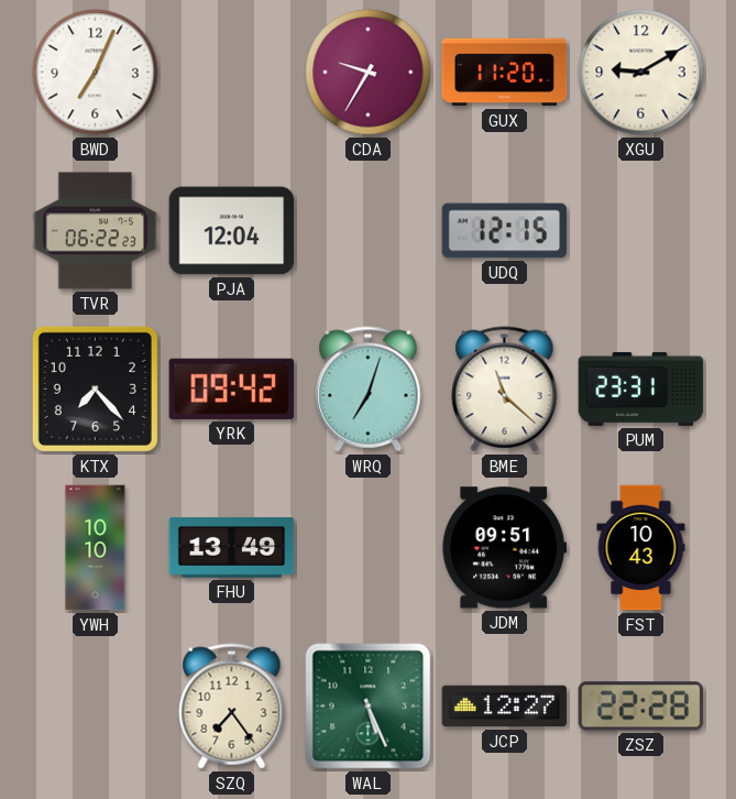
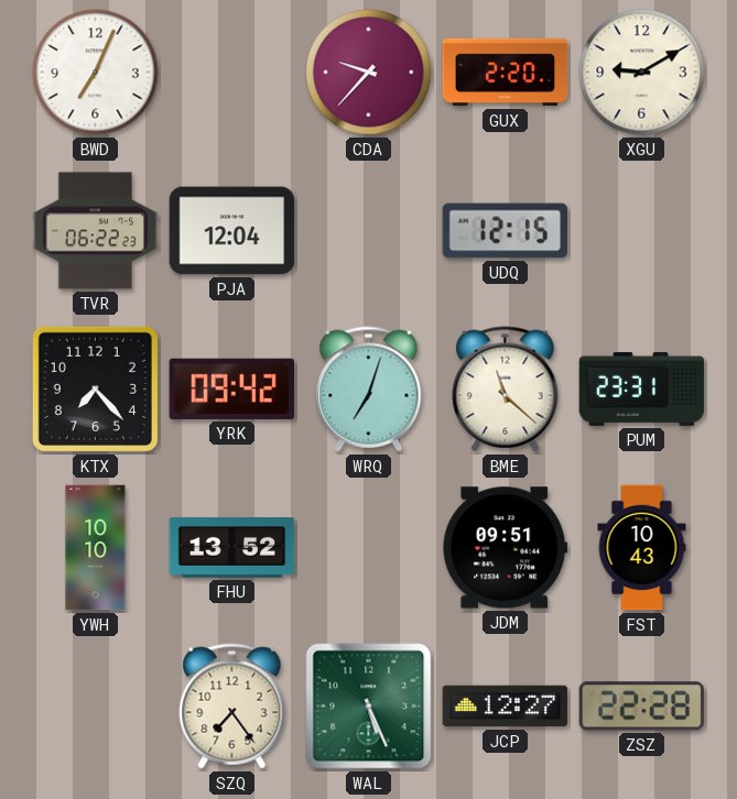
CDA: 9:35 -> 9:37 (369, 73)
GUX: 11:20 -> 2:20 (506, 73)
FHU: 13:49 -> 13:52 (232, 548)
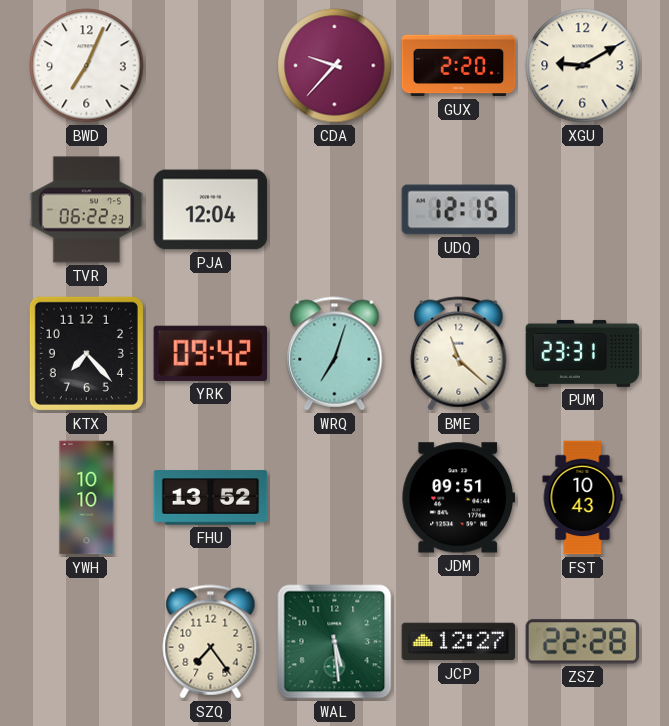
WAL: 5:26 -> 5:29 (335, 642)
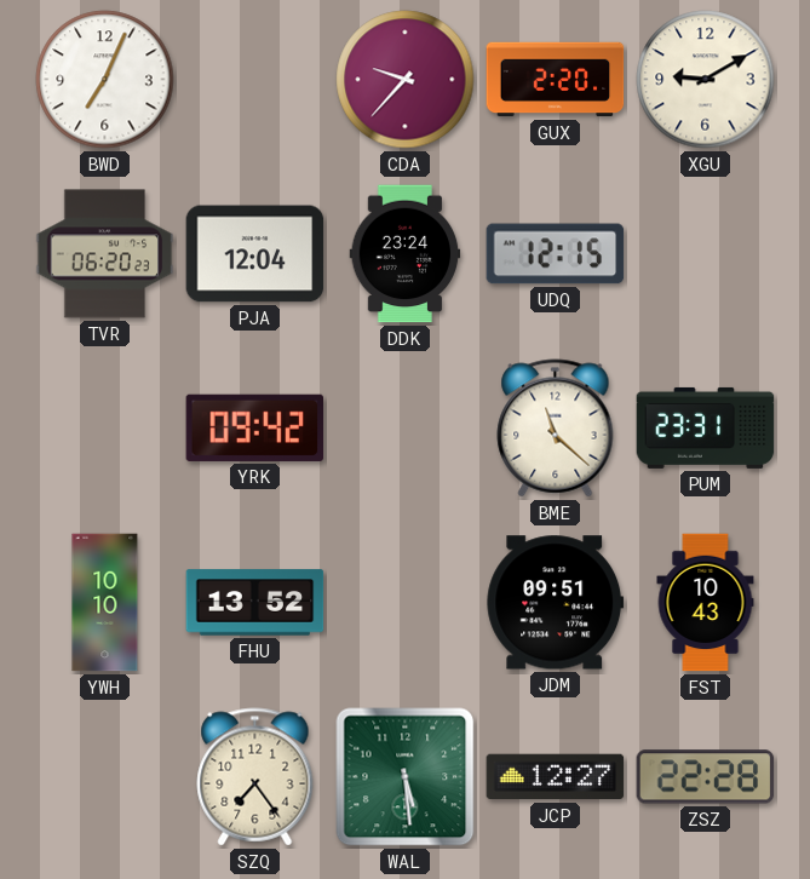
TVR: 06:22 -> 06:20 (105, 254)
DDK: none -> 23:24 (406, 254)
KTX: 7:23 -> none (86, 353)
WRQ: 7:03 -> none (335, 354)
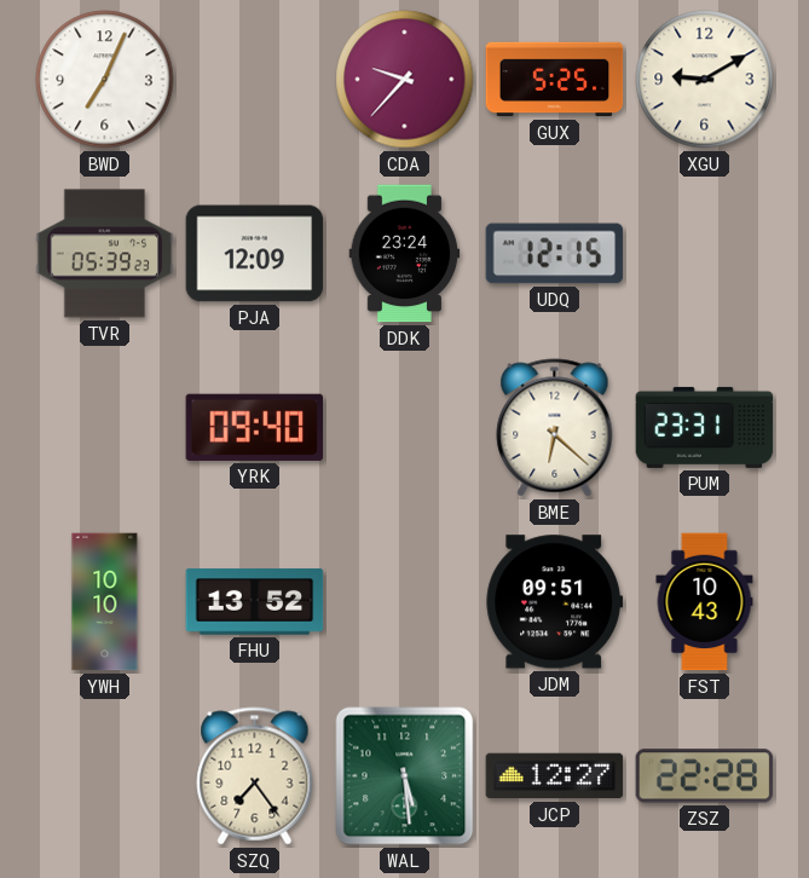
GUX: 2:20 -> 5:25 (555, 80)
TVR: 06:20 -> 05:39 (105, 254)
PJA: 12:04 -> 12:09 (255, 254)
YRK: 09:42 -> 09:40 (255, 427)
BME: 11:22 -> 6:22 (555, 428)
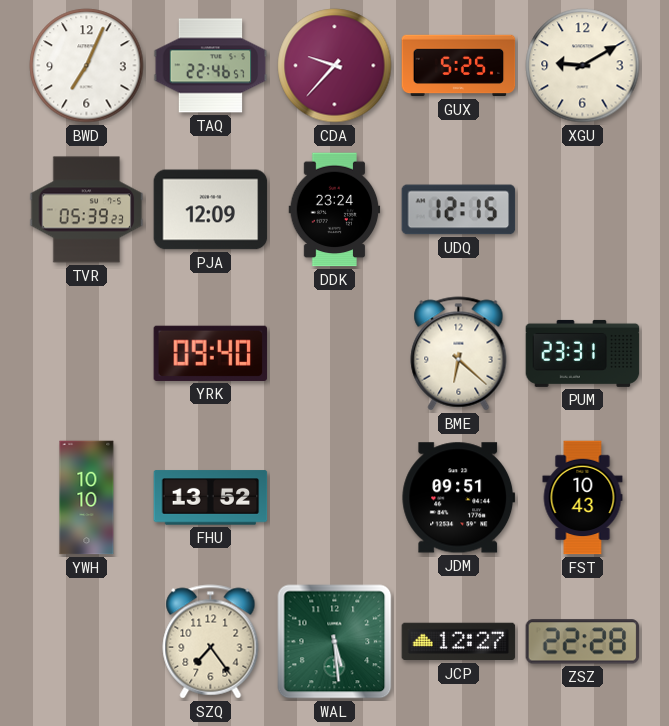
TAQ: none -> 22:46 (211, 66)
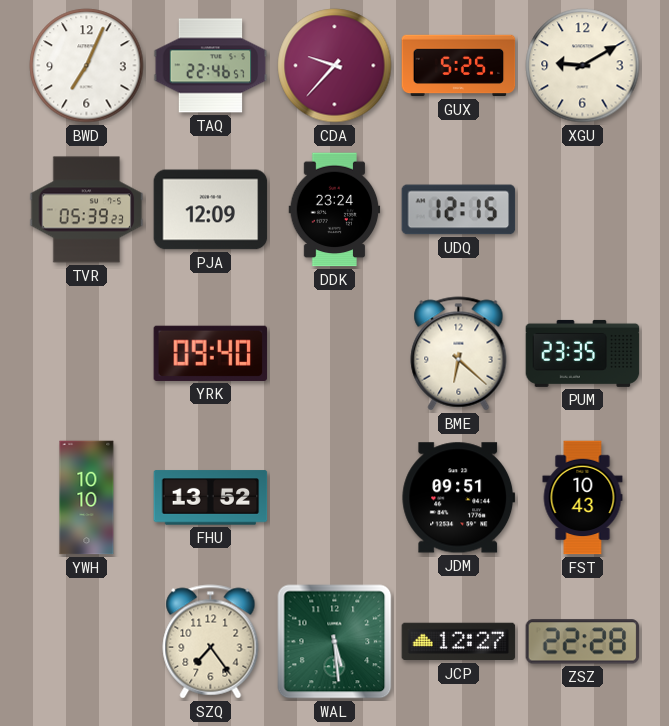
PUM: 23:31 -> 23:35 (583, 353)
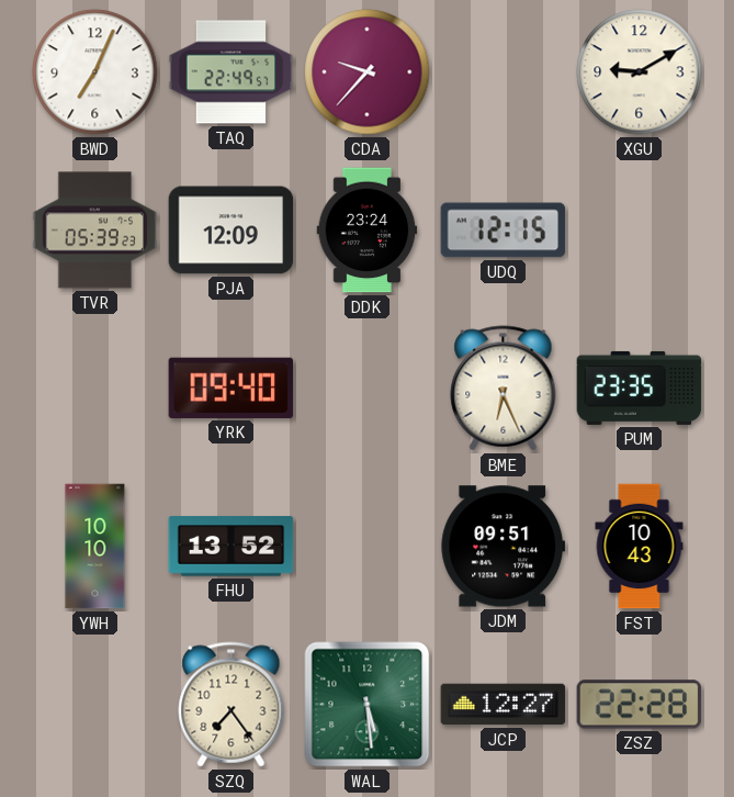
TAQ: 22:46 -> 22:49 (232, 72)
GUX: 5:25 -> none (459, 66)
BME: 6:22 -> 6:26 (504, 389)
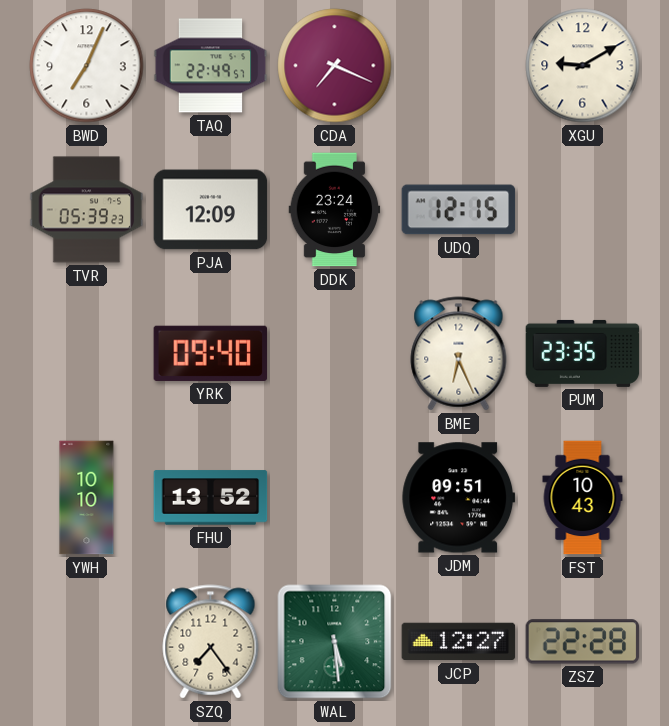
CDA: 9:37 -> 7:19 (335, 66)
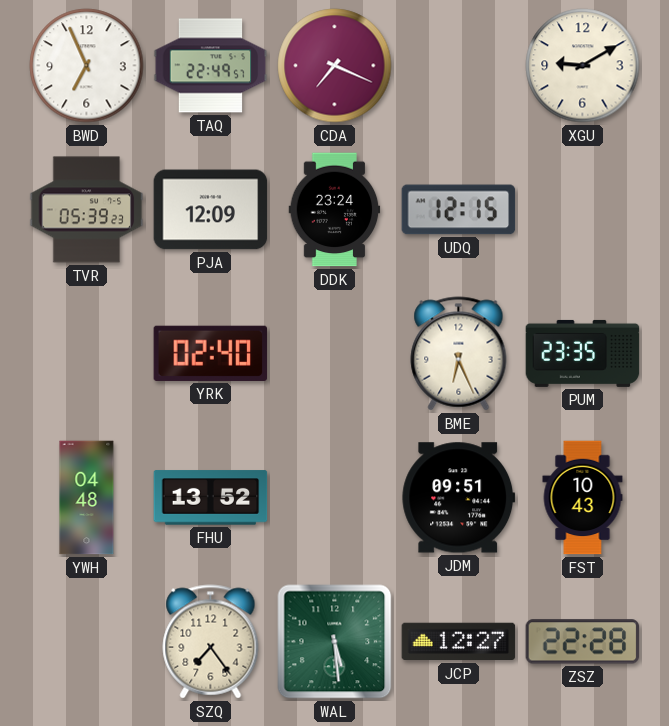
BWD: 7:04 -> 6:56 (87, 66)
YRK: 09:40 -> 02:40 (211, 353)
YWH: 10:10 -> 04:48 (87, 498)
